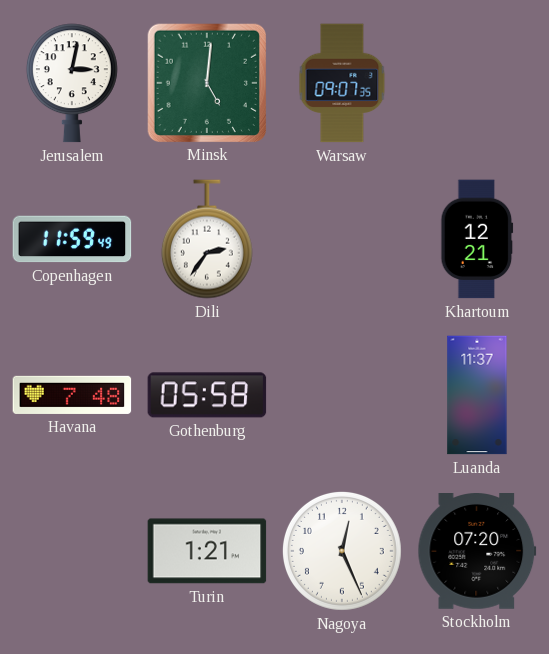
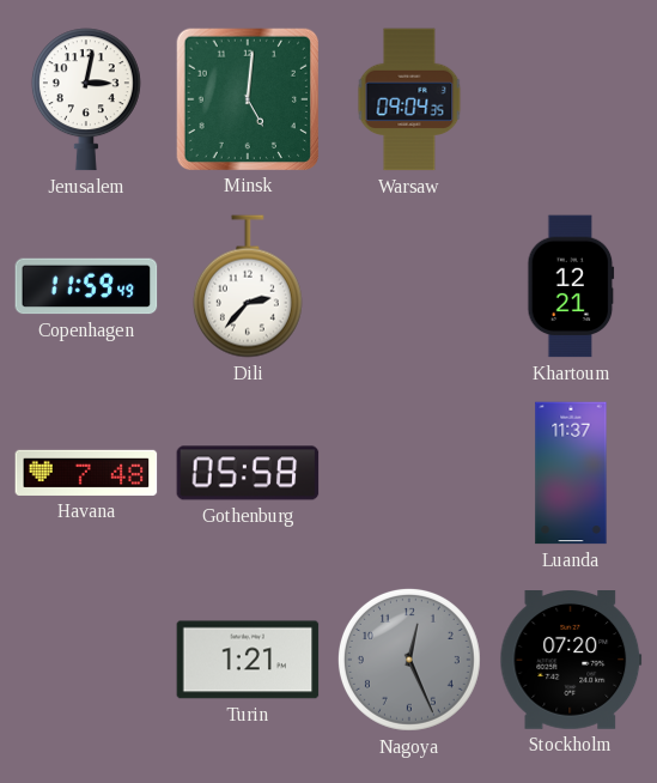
Warsaw: 09:07 -> 09:04 (409, 99)
Dili: 2:36 -> 2:37 (248, 286)
Nagoya dial: white -> grey (409, 660)
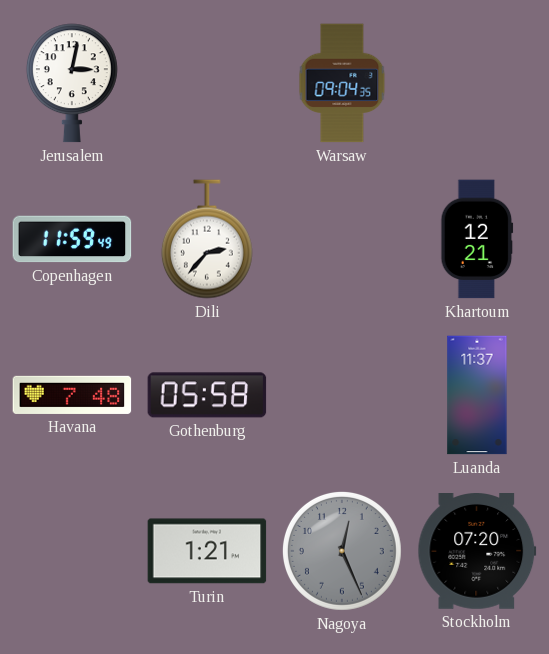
Minsk: 5:01 -> none (247, 98)
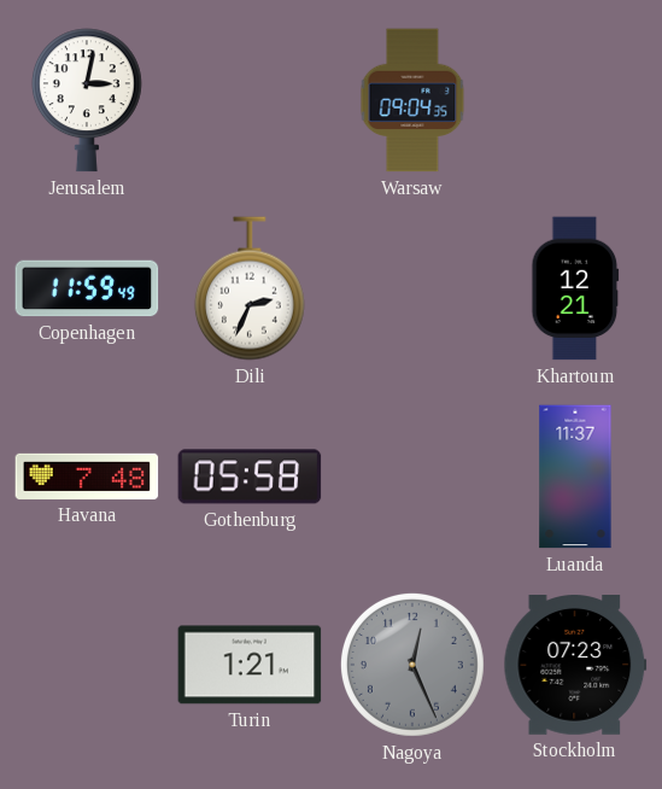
Dili: 2:37 -> 2:34 (250, 288)
Stockholm: 07:20 -> 07:23 (575, 666)
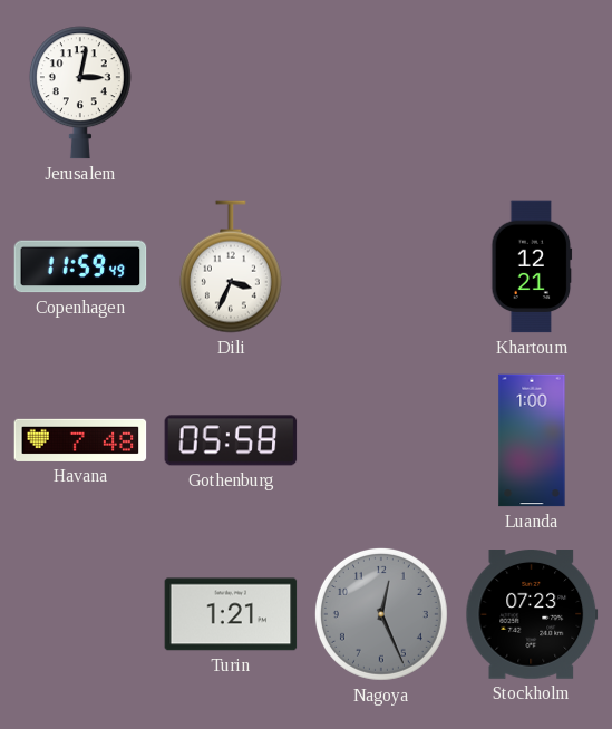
Warsaw: 09:04 -> none (412, 100)
Dili: 2:34 -> 3:34 (231, 266)
Luanda: 11:37 -> 1:00 (532, 440)
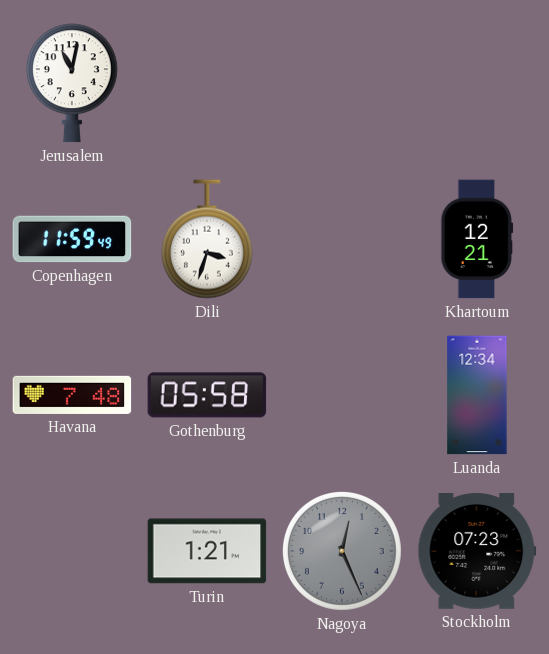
Jerusalem: 3:02 -> 11:02 (72, 83)
Dili: 3:34 -> 3:33 (207, 239)
Luanda: 1:00 -> 12:34 (477, 395)
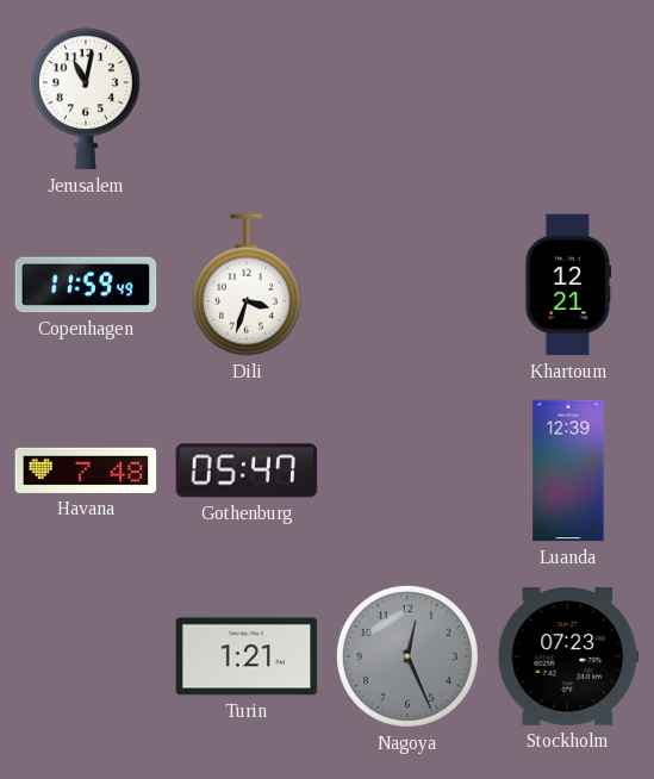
Gothenburg: 05:58 -> 05:47 (247, 470)
Luanda: 12:34 -> 12:39 (568, 470)
